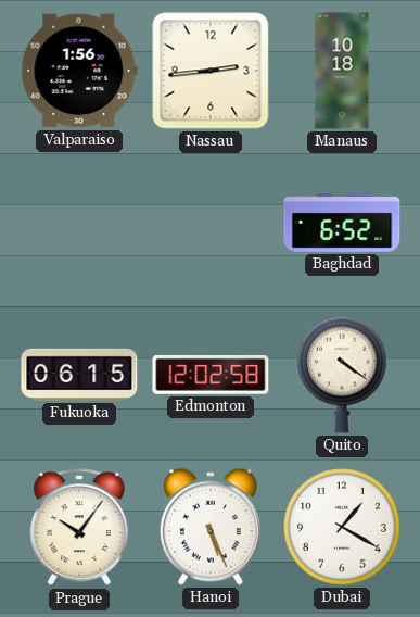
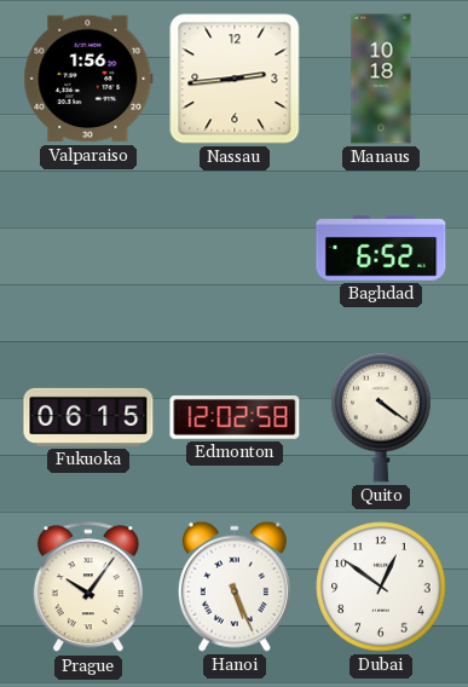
Dubai: 1:20 -> 12:51 (381, 587)
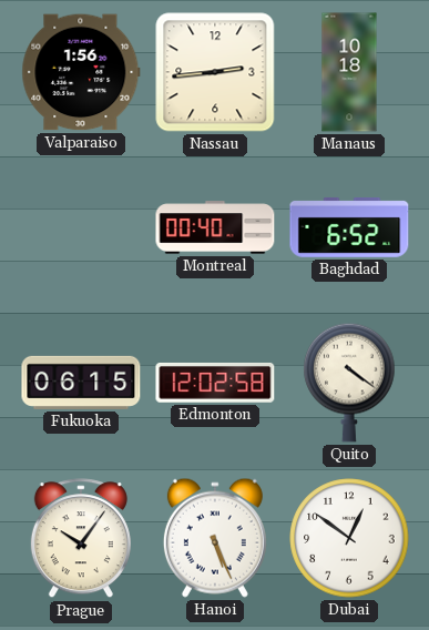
Montreal: none -> 00:40 (215, 227)
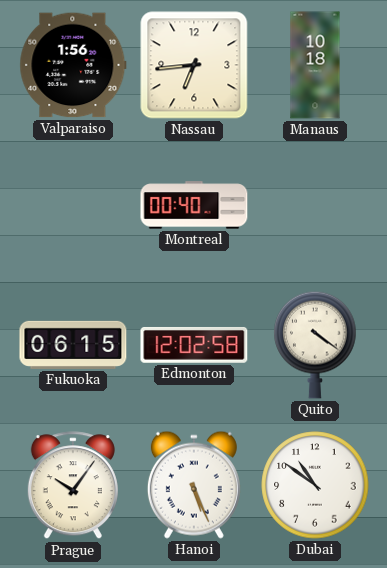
Nassau: 2:44 -> 6:44 (194, 65)
Baghdad: 6:52 -> none (349, 227)
Dubai: 12:51 -> 10:51 (315, 485)
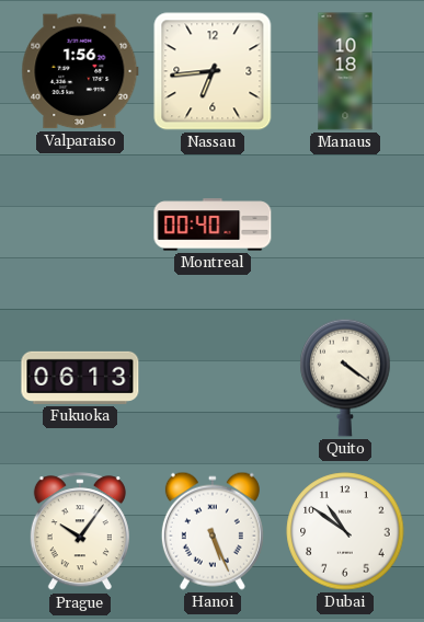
Fukuoka: 06:15 -> 06:13 (80, 378)
Edmonton: 12:02 -> none (194, 345)
